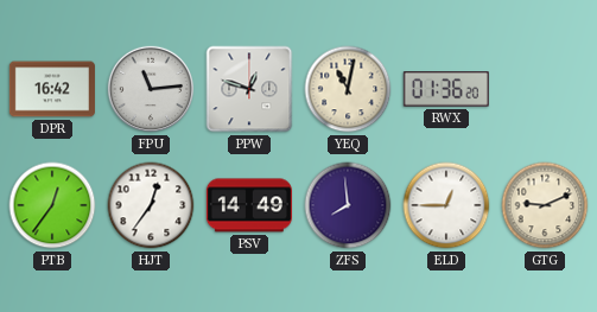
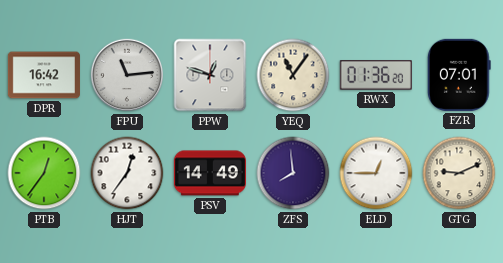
YEQ: 11:02 -> 11:06 (293, 75)
FZR: none -> 07:01 (459, 75)
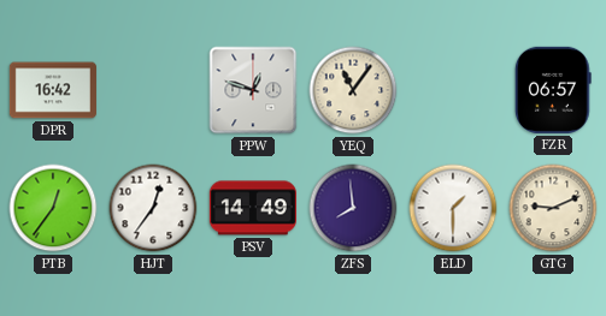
FPU: 11:14 -> none (127, 75)
RWX: 01:36 -> none (376, 76)
FZR: 07:01 -> 06:57 (553, 90)
ELD: 12:45 -> 1:30 (453, 208)
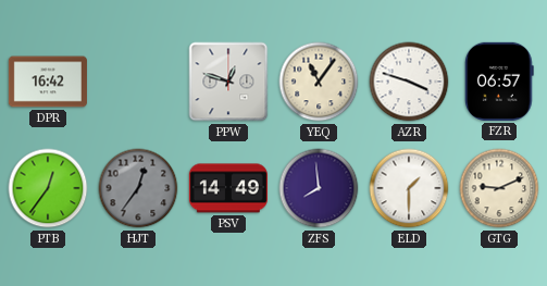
AZR: none -> 3:48 (409, 82)
HJT dial: white -> grey (138, 188)
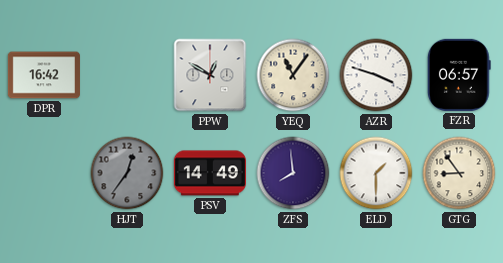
PPW: 12:48 -> 12:50 (210, 75)
PTB: 12:36 -> none (48, 188)
GTG: 9:11 -> 8:54 (459, 173)
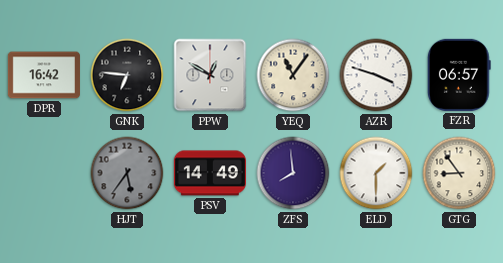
GNK: none -> 6:46 (127, 75)
HJT: 12:36 -> 5:36 (127, 173)
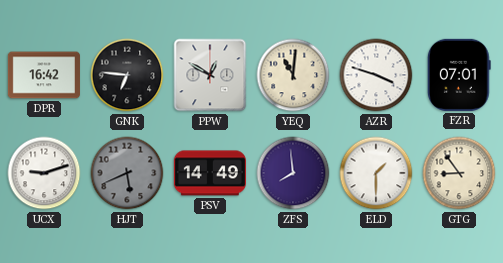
YEQ: 11:06 -> 11:01 (293, 75)
FZR: 06:57 -> 07:01 (459, 75)
UCX: none -> 9:12 (44, 173)
HJT: 5:36 -> 5:41 (127, 173)
